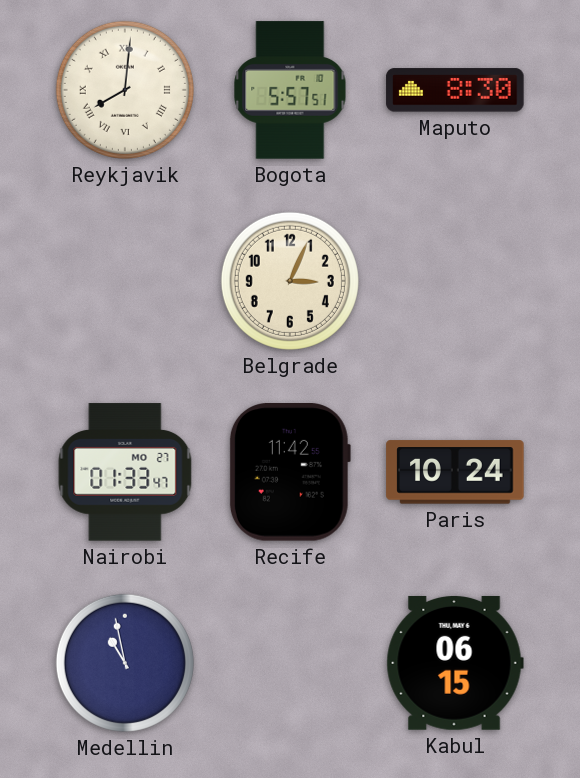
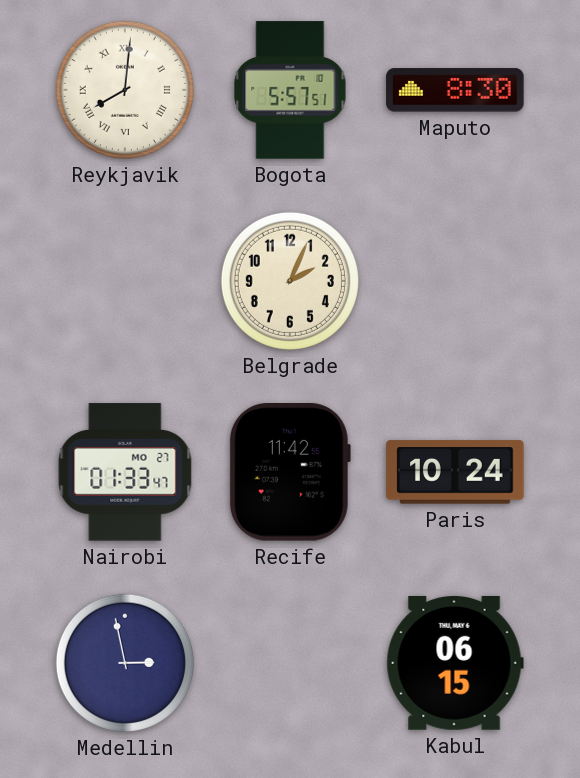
Belgrade: 3:04 -> 2:04 (290, 281)
Medellin: 10:58 -> 2:58 (125, 663)
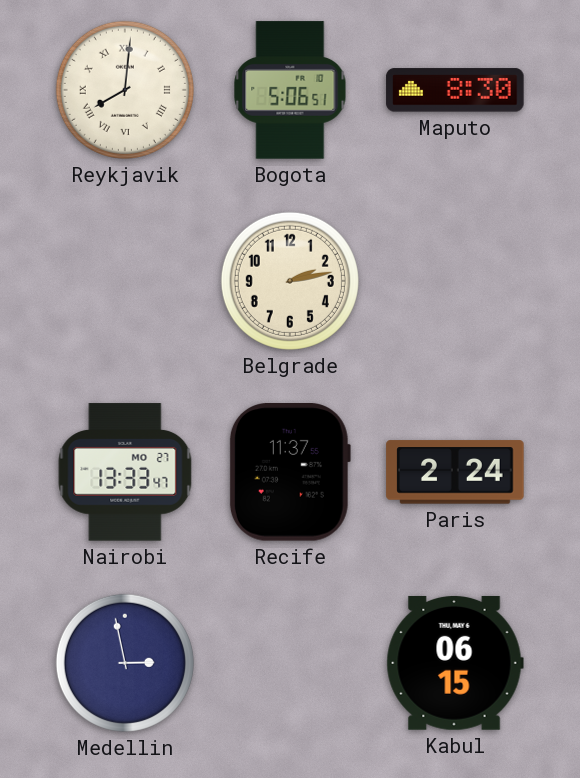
Bogota: 5:57 -> 5:06 (290, 90)
Belgrade: 2:04 -> 2:13 (290, 281)
Nairobi: 01:33 -> 13:33 (125, 472)
Recife: 11:42 -> 11:37 (290, 472)
Paris: 10:24 -> 2:24 (455, 472)
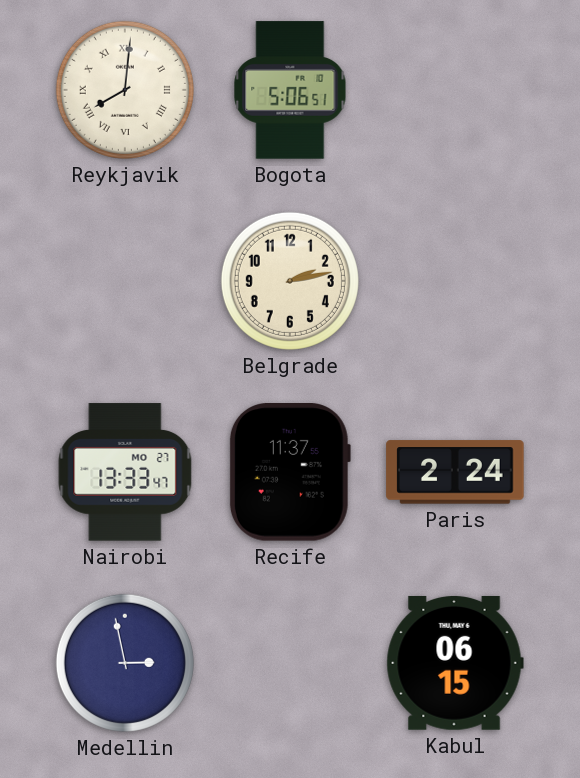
Maputo: 8:30 -> none (455, 90)
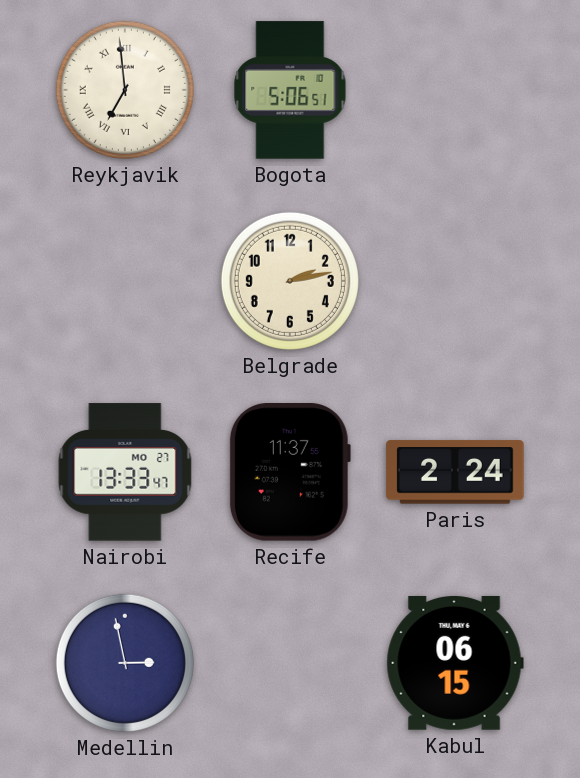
Reykjavik: 8:01 -> 6:59 (125, 90)
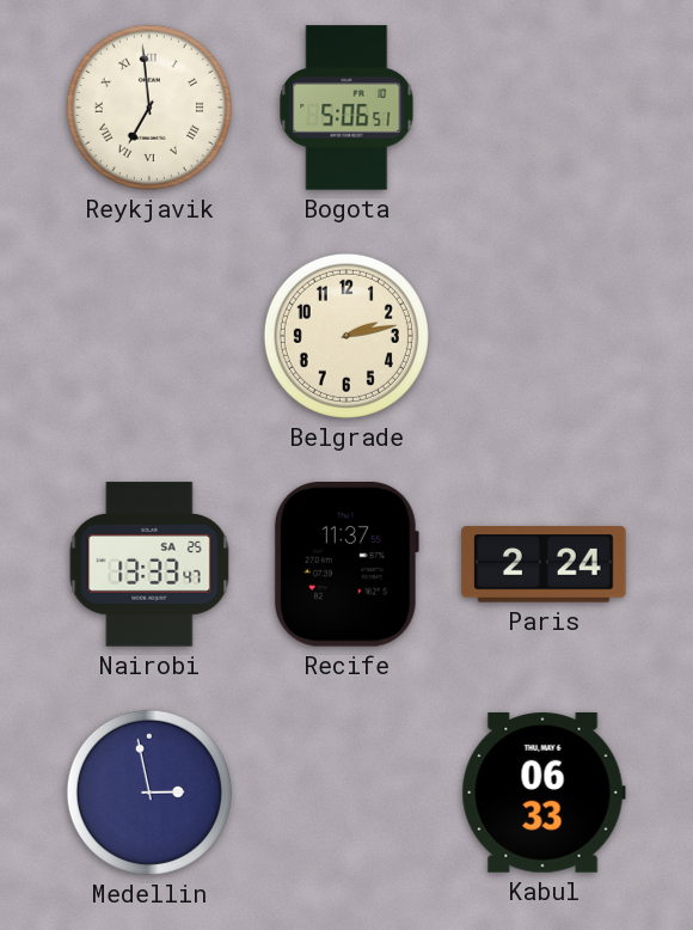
Nairobi date: MO 27 -> SA 25 (149, 564)
Kabul: 06:15 -> 06:33 (544, 793)
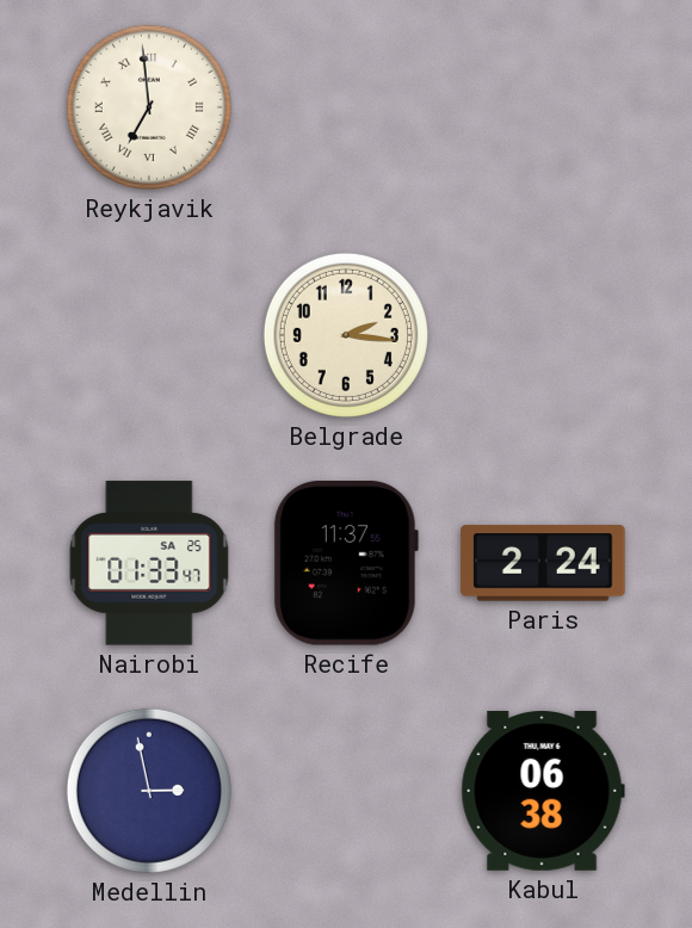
Bogota: 5:06 -> none (346, 108)
Belgrade: 2:13 -> 2:16 (346, 335)
Nairobi: 13:33 -> 01:33 (149, 563)
Kabul: 06:33 -> 06:38 (543, 791)
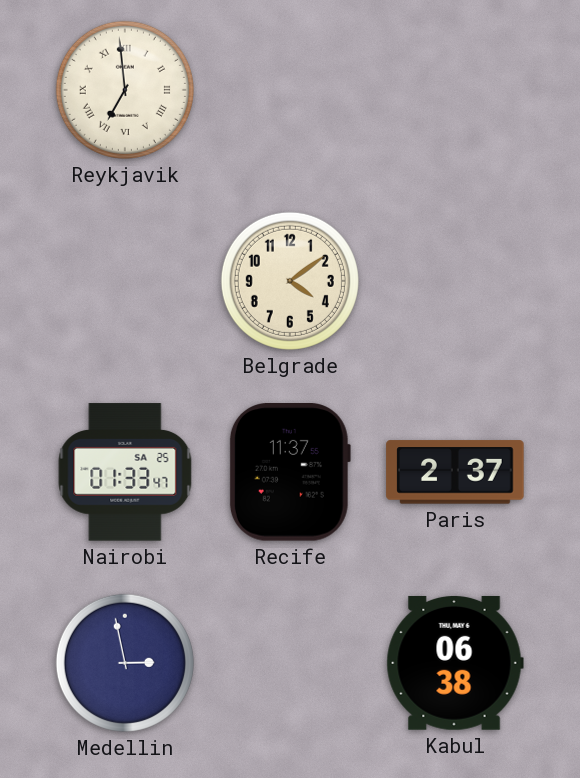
Belgrade: 2:16 -> 4:09 (290, 281)
Paris: 2:24 -> 2:37 (455, 472)
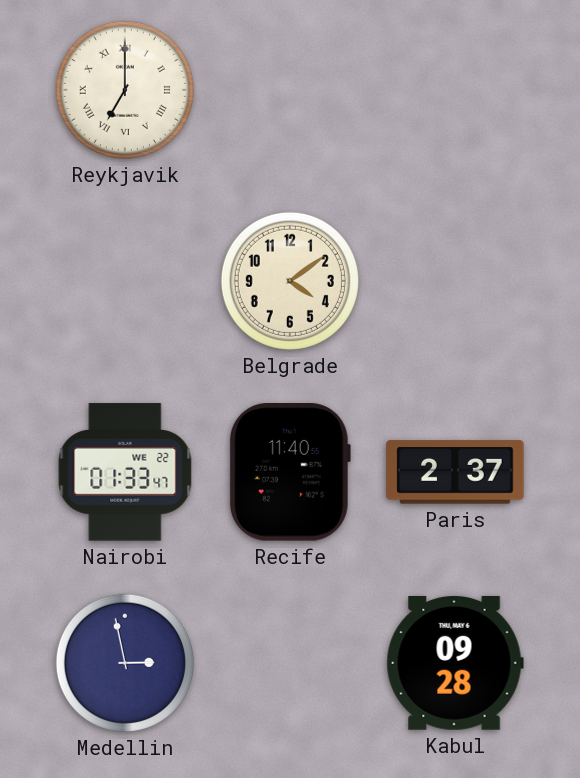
Reykjavik: 6:59 -> 7:00 (125, 90)
Nairobi date: SA 25 -> WE 22 (125, 472)
Recife: 11:37 -> 11:40 (290, 472)
Kabul: 06:38 -> 09:28 (455, 663)
